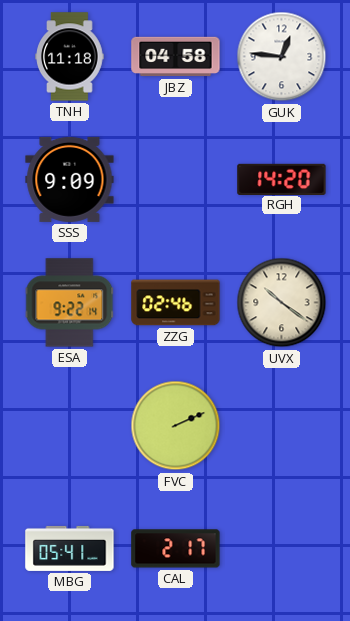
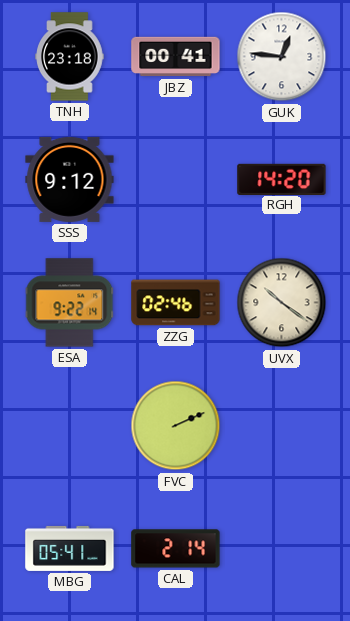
TNH: 11:18 -> 23:18 (70, 57)
JBZ: 04:58 -> 00:41 (176, 57)
SSS: 9:09 -> 9:12 (70, 179)
CAL: 2:17 -> 2:14 (176, 549)
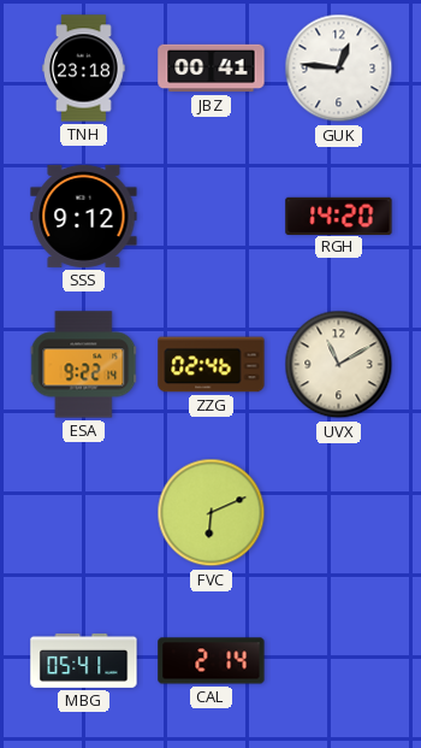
UVX: 10:21 -> 11:10 (339, 365)
FVC: 2:11 -> 6:11 (212, 513)
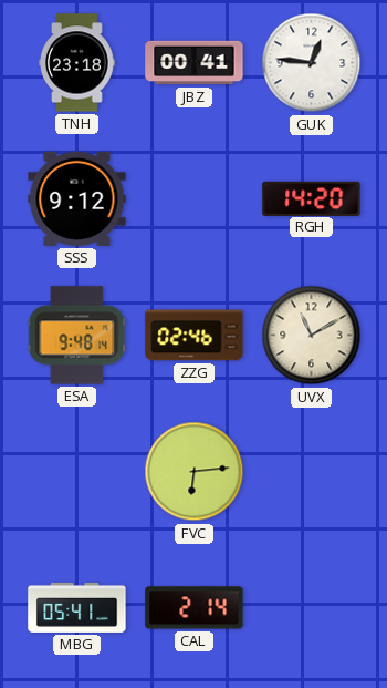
ESA: 9:22 -> 9:48 (77, 336)
FVC: 6:11 -> 6:14 (195, 472)
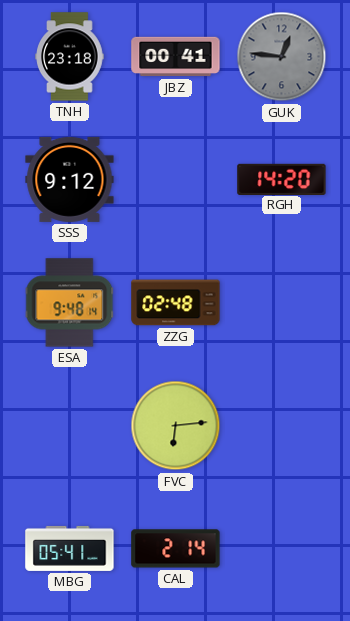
GUK dial: white -> grey (282, 57)
ZZG: 02:46 -> 02:48 (176, 303)
UVX: 11:10 -> none (312, 336)
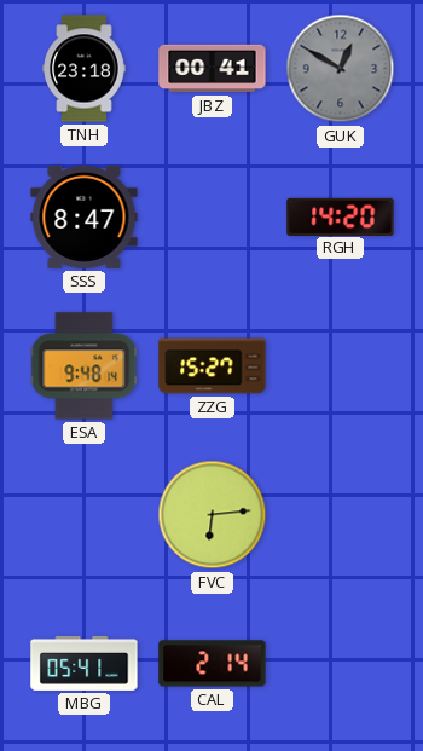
GUK: 12:46 -> 12:50 (341, 69)
SSS: 9:12 -> 8:47 (85, 216)
ZZG: 02:48 -> 15:27 (213, 366)
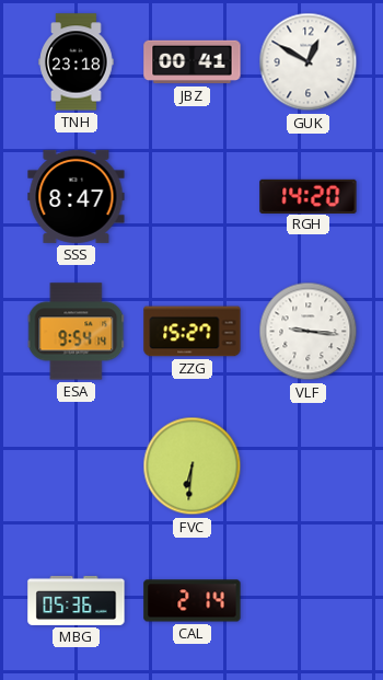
GUK dial: grey -> white (309, 62)
ESA: 9:48 -> 9:54 (77, 332)
VLF: none -> 9:16 (309, 332)
FVC: 6:14 -> 6:31 (193, 466)
MBG: 05:41 -> 05:36 (77, 600)
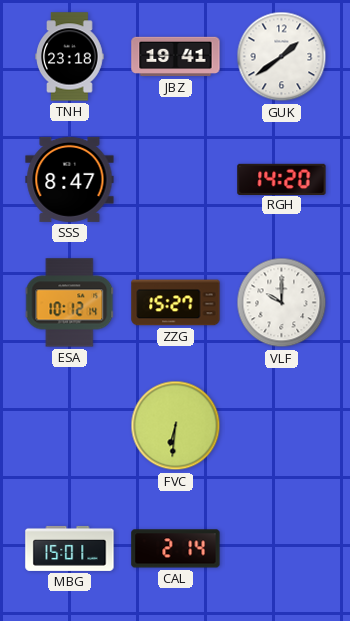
JBZ: 00:41 -> 19:41 (176, 57)
GUK: 12:50 -> 1:39 (282, 57)
ESA: 9:54 -> 10:12 (70, 303)
VLF: 9:16 -> 10:00 (282, 303)
MBG: 05:36 -> 15:01 (70, 548)
